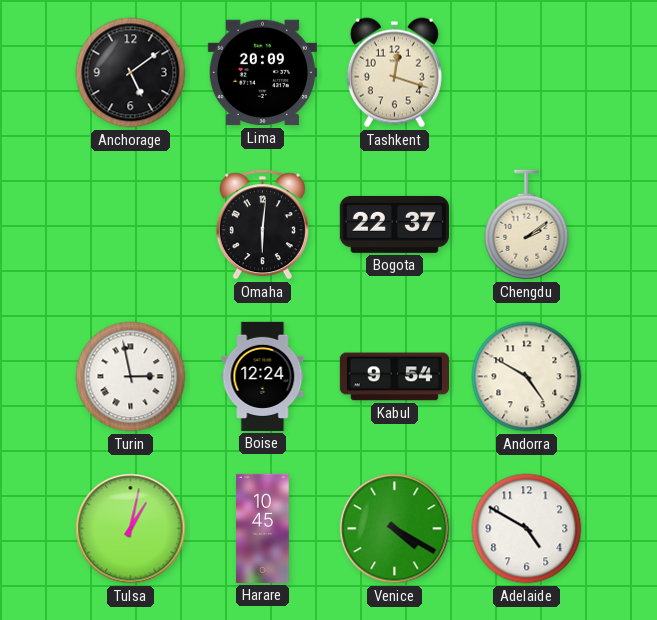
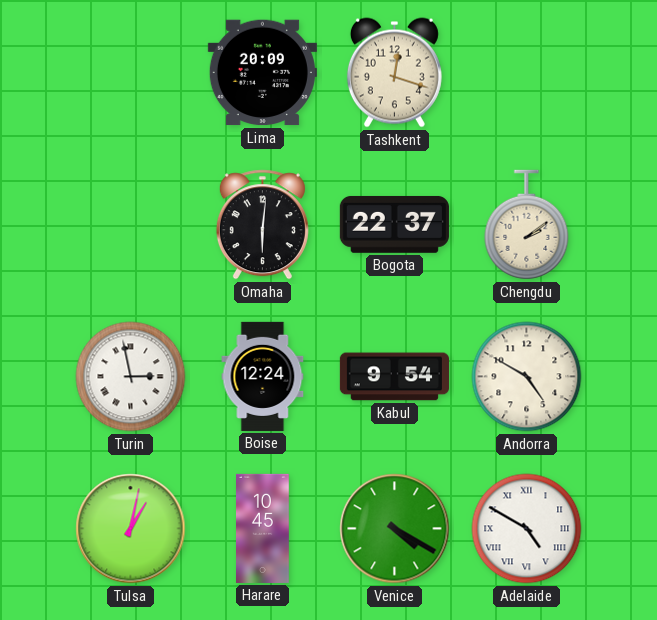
Anchorage: 5:09 -> none (131, 73)
Adelaide numerals: Arabic -> Roman (527, 529)
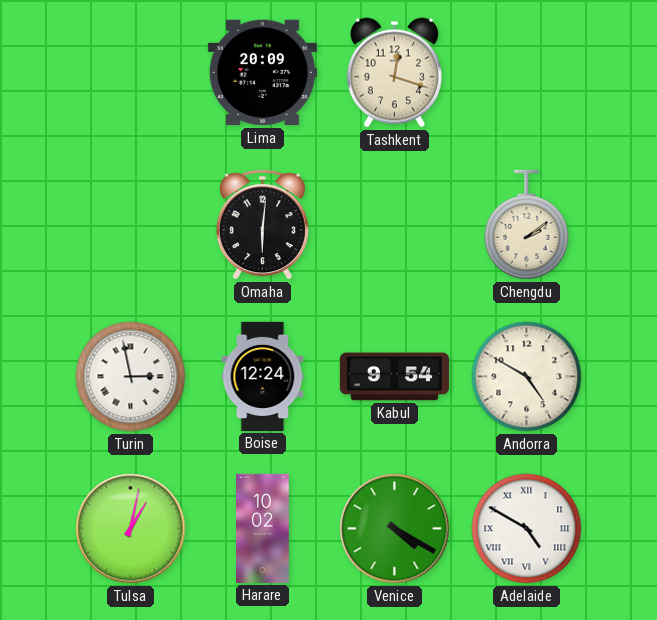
Bogota: 22:37 -> none (394, 224)
Harare: 10:45 -> 10:02 (263, 528)
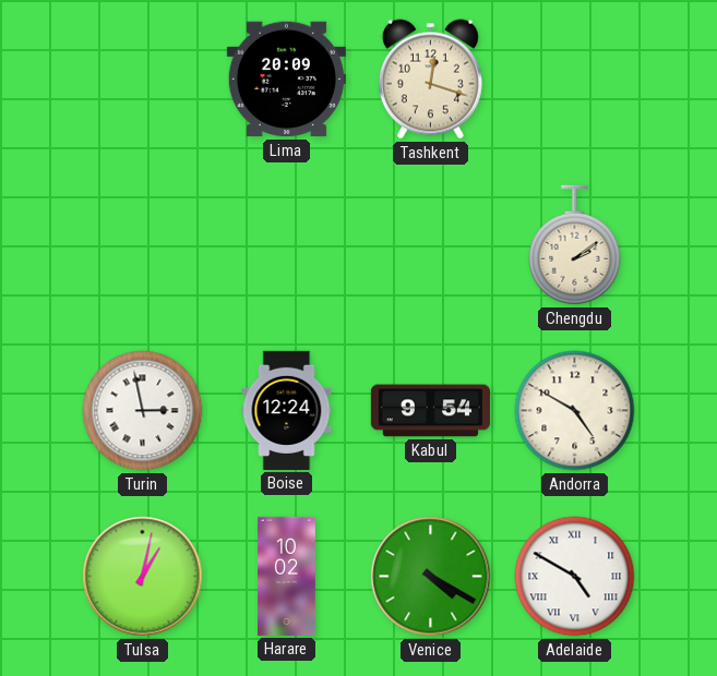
Omaha: 6:01 -> none (262, 225)
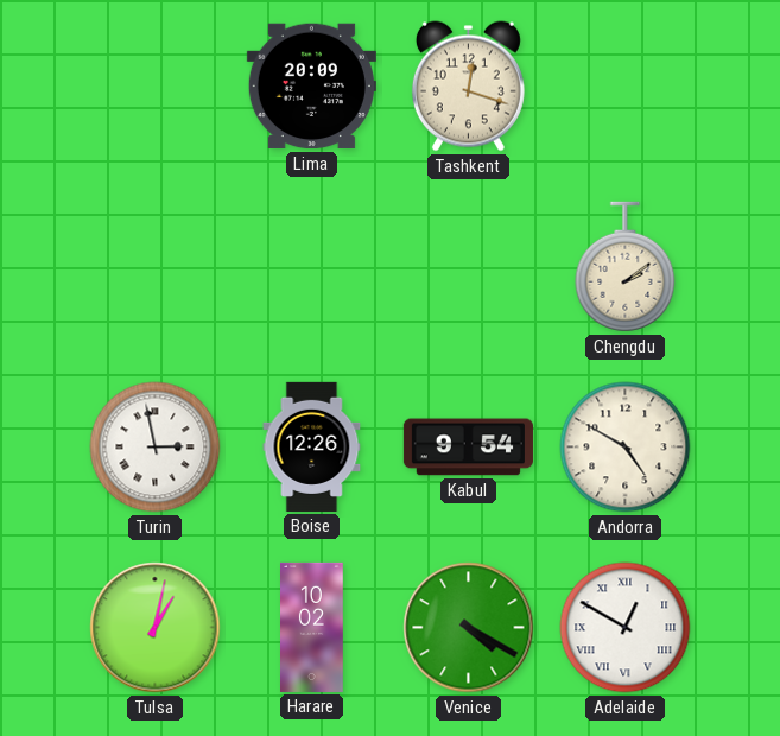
Boise: 12:24 -> 12:26 (312, 446)
Adelaide: 4:50 -> 12:50 (626, 628)
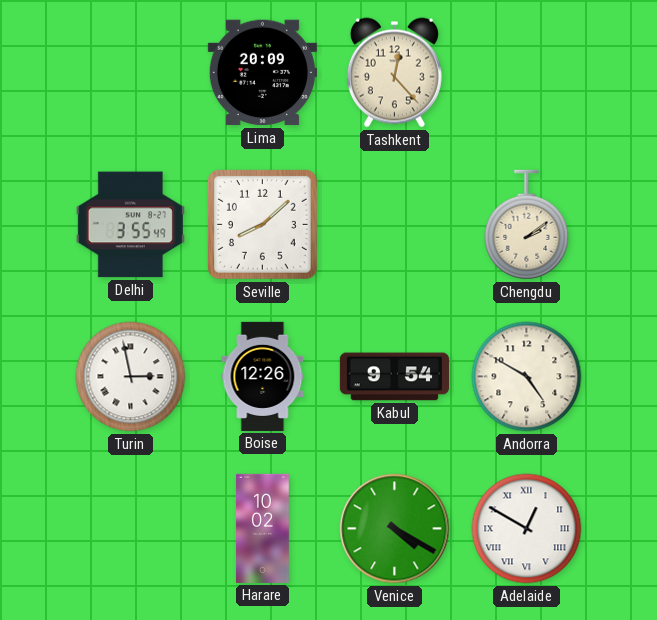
Tashkent: 12:18 -> 12:23 (394, 73)
Delhi: none -> 3:55 (130, 225)
Seville: none -> 8:08 (262, 224)
Tulsa: 1:02 -> none (156, 628)
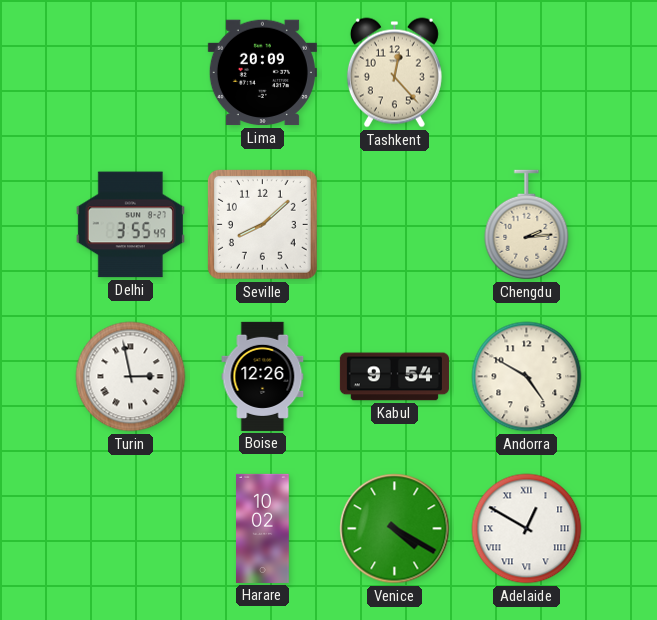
Chengdu: 2:09 -> 2:14 (527, 225)
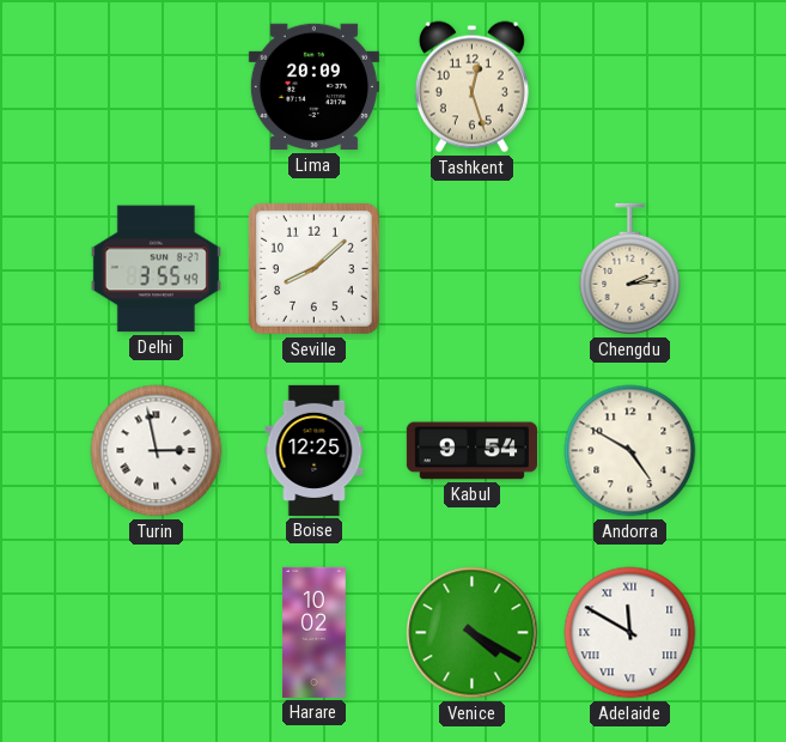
Tashkent: 12:23 -> 12:27 (471, 87)
Boise: 12:26 -> 12:25 (315, 450)
Adelaide: 12:50 -> 11:50 (630, 633)
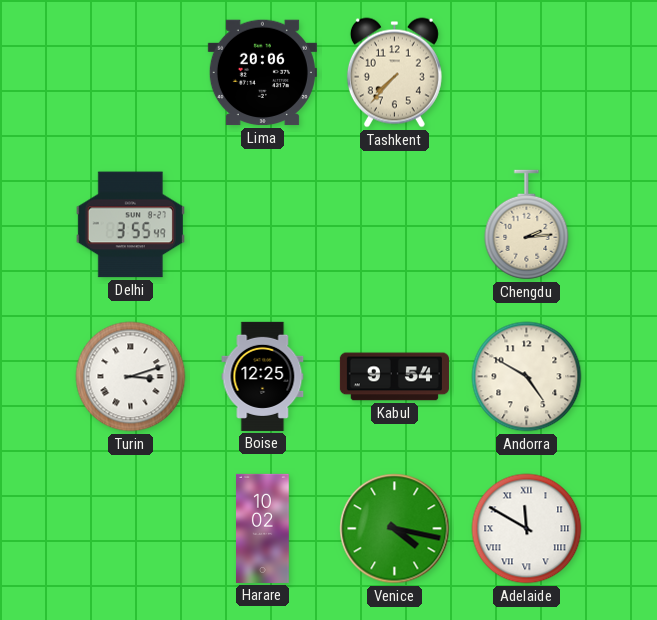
Lima: 20:09 -> 20:06 (262, 73)
Tashkent: 12:27 -> 7:37 (394, 73)
Seville: 8:08 -> none (313, 268)
Turin: 2:58 -> 3:12 (131, 377)
Venice: 4:20 -> 4:17 (395, 529)
